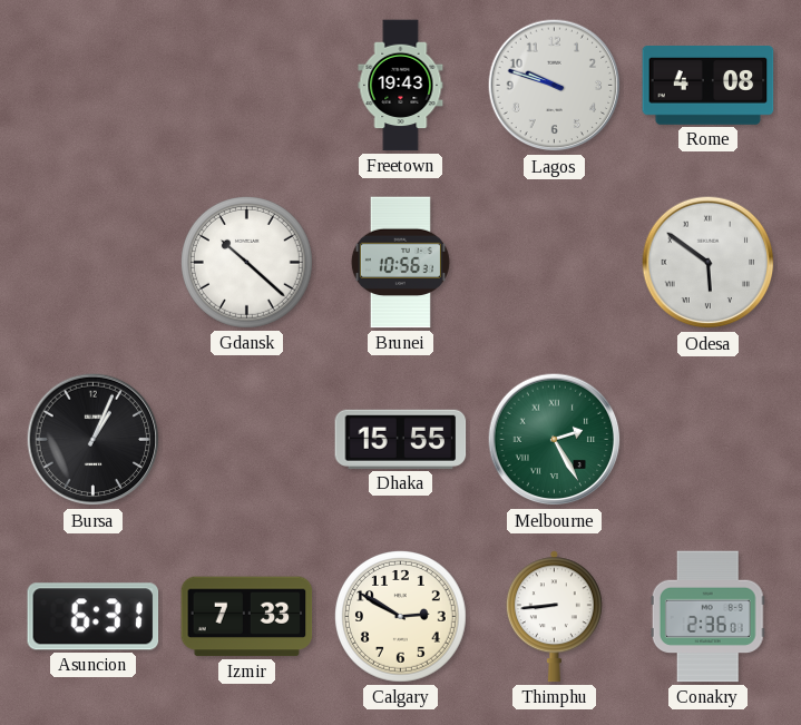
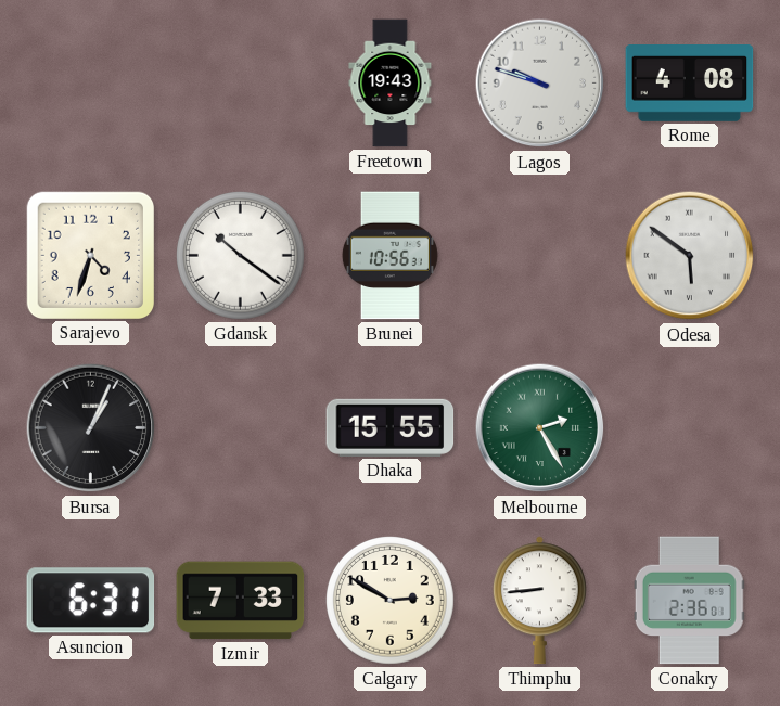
Sarajevo: none -> 4:33 (90, 255)
Gdansk: 10:22 -> 10:21 (241, 256)
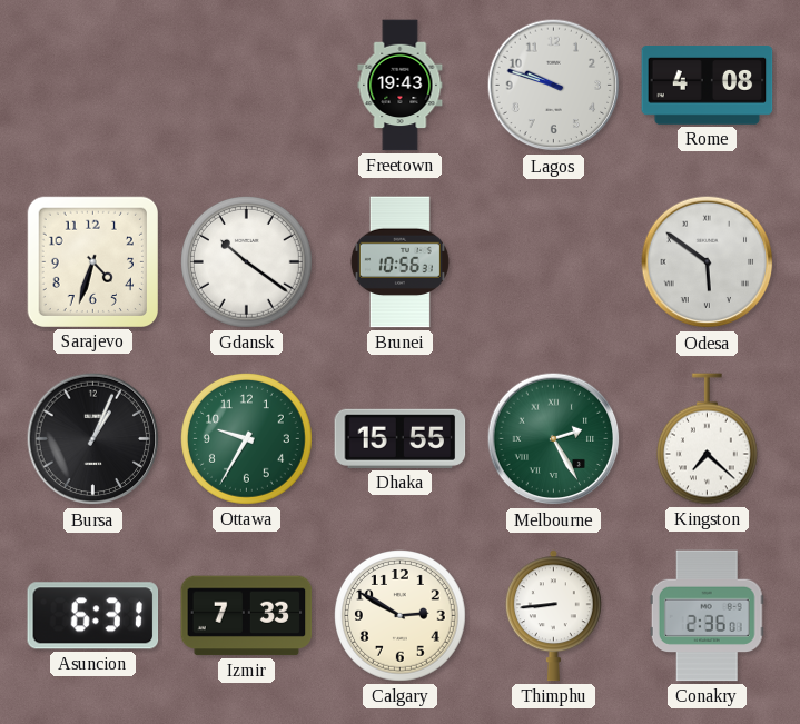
Ottawa: none -> 9:35 (247, 439)
Kingston: none -> 7:22 (707, 439)
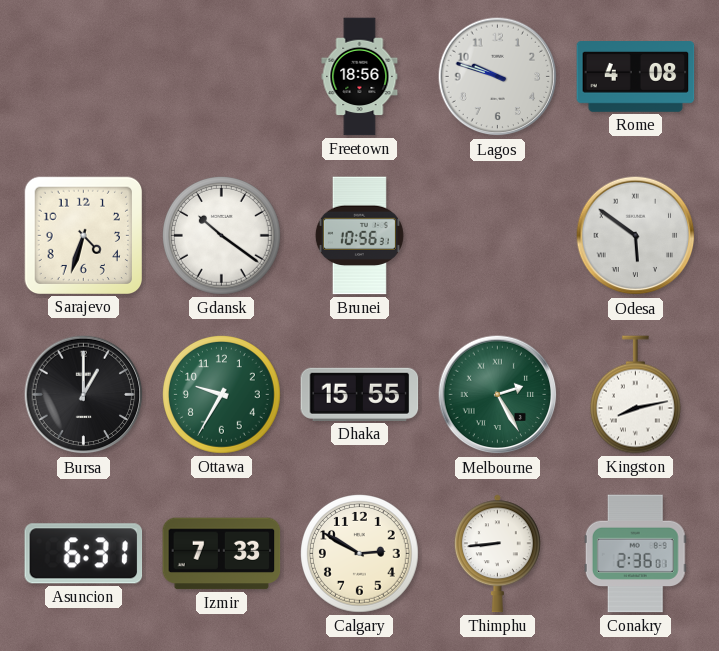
Freetown: 19:43 -> 18:56 (360, 77)
Bursa: 1:04 -> 1:00 (84, 395)
Kingston: 7:22 -> 8:13 (635, 395)
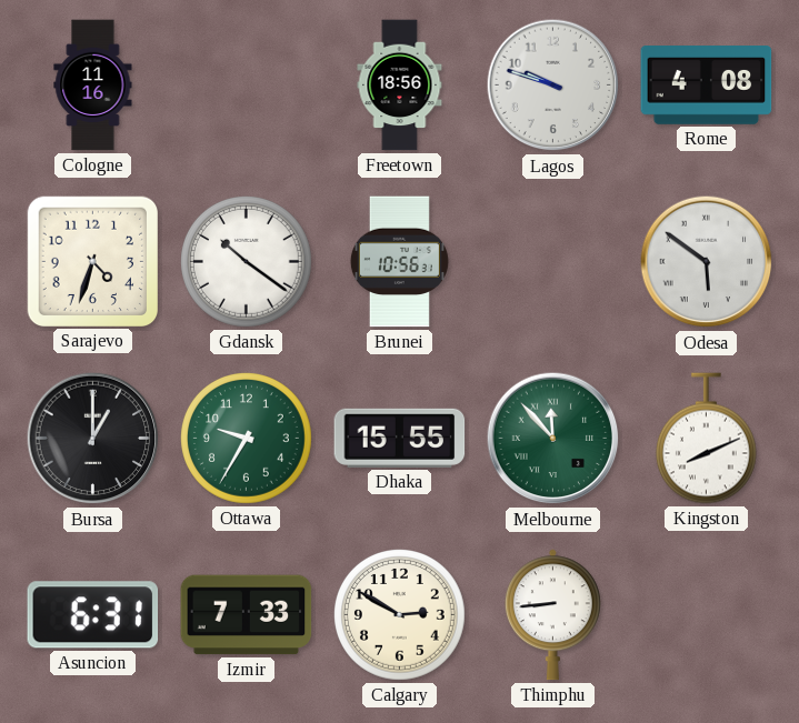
Cologne: none -> 11:16 (93, 86)
Melbourne: 2:25 -> 11:53 (553, 439)
Kingston: 8:13 -> 8:11 (706, 439)
Conakry: 2:36 -> none (635, 554)
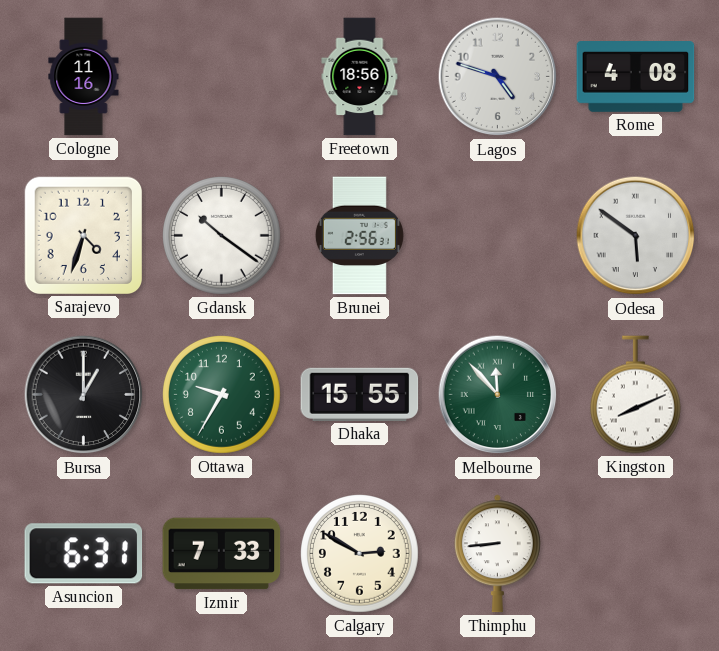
Lagos: 9:48 -> 4:48 (498, 77)
Brunei: 10:56 -> 2:56 (359, 236)
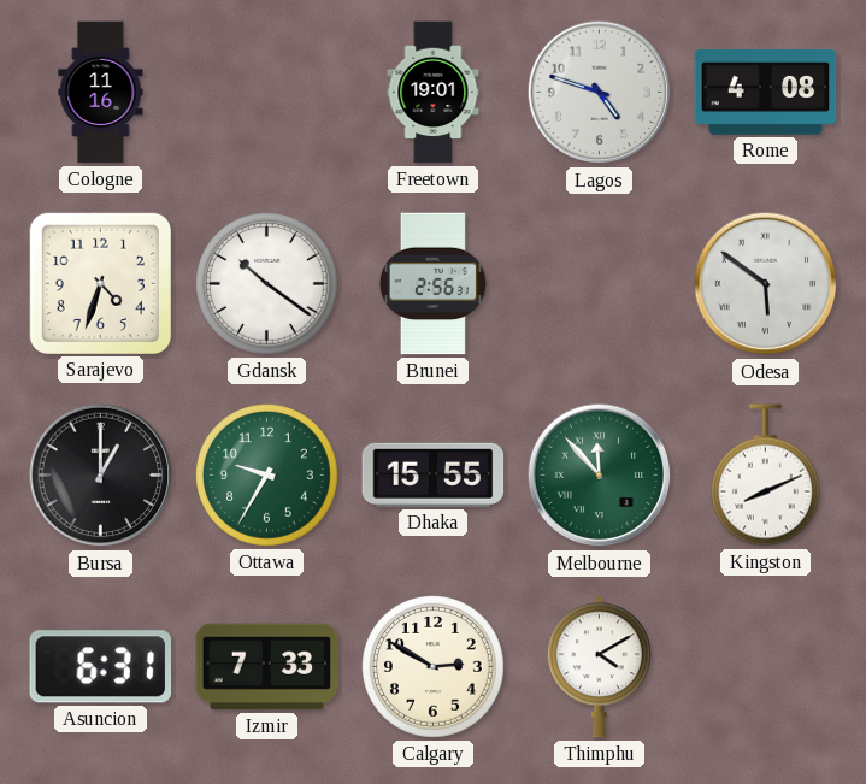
Freetown: 18:56 -> 19:01 (434, 93)
Thimphu: 8:44 -> 4:10 (599, 667)
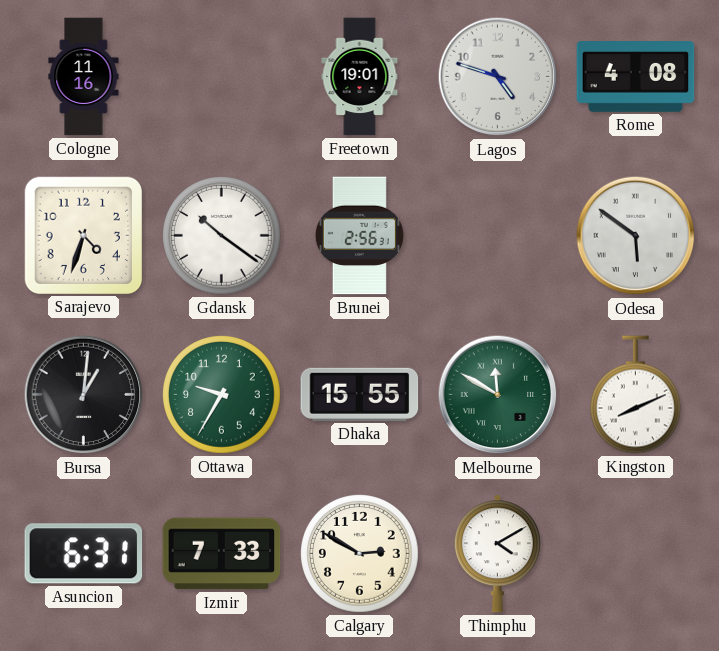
Bursa: 1:00 -> 1:01 (84, 395)
Melbourne: 11:53 -> 11:50 (498, 395)
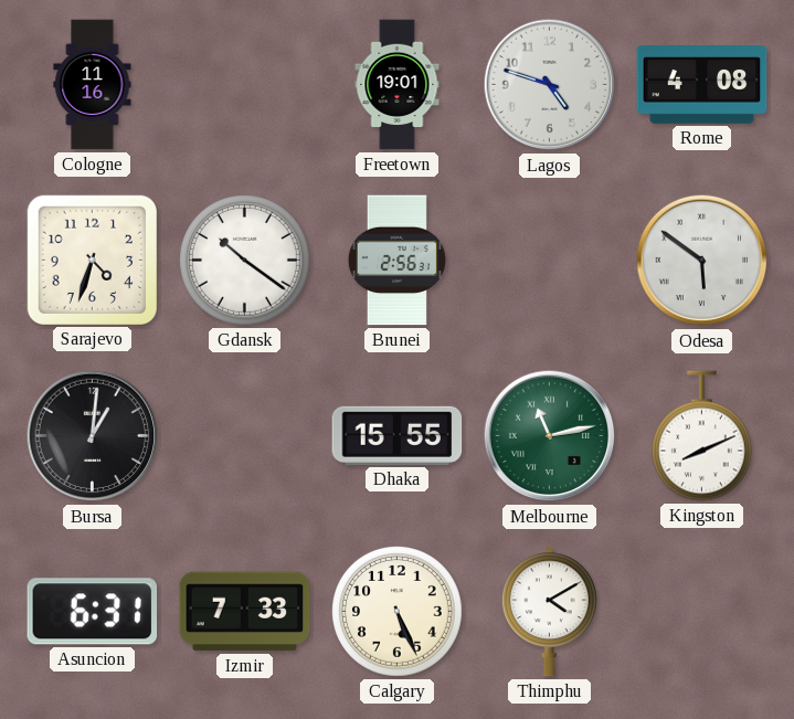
Ottawa: 9:35 -> none (222, 395)
Melbourne: 11:50 -> 11:13 (550, 436)
Calgary: 2:50 -> 5:26 (398, 612)
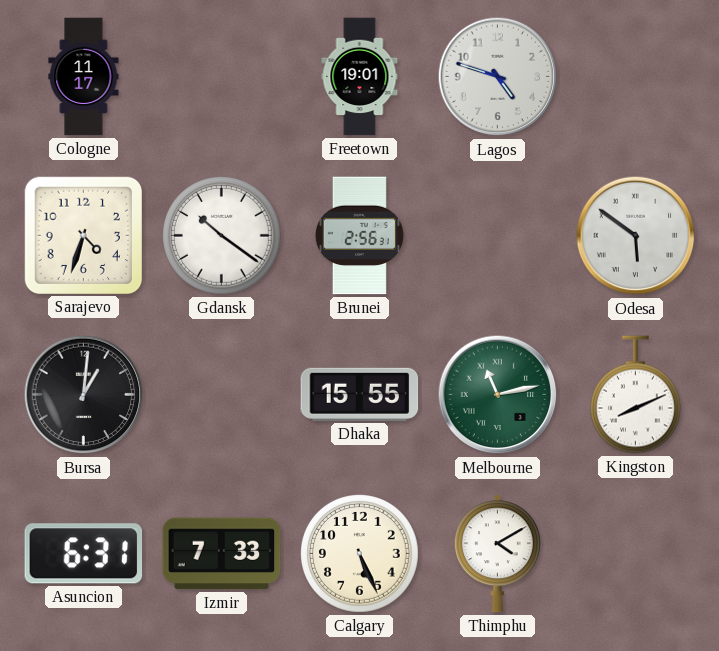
Cologne: 11:16 -> 11:17 (84, 77)
Rome: 4:08 -> none (702, 85)
